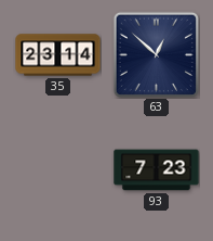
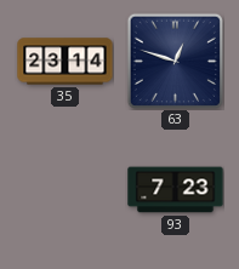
63: 12:52 -> 12:48 (175, 61)
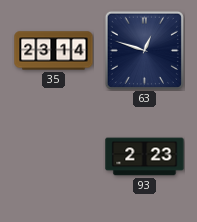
93: 7:23 -> 2:23 (145, 157)
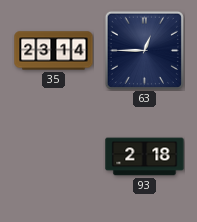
63: 12:48 -> 12:45 (144, 50)
93: 2:23 -> 2:18 (145, 157)
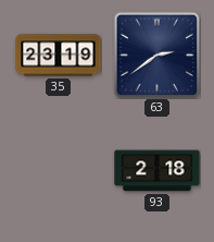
35: 23:14 -> 23:19 (59, 56)
63: 12:45 -> 2:39 (156, 55)
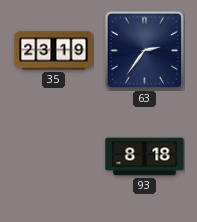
63: 2:39 -> 2:36 (144, 50)
93: 2:18 -> 8:18 (145, 157)
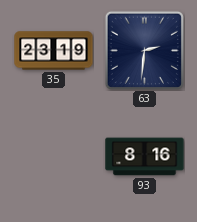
63: 2:36 -> 2:31 (144, 50)
93: 8:18 -> 8:16 (145, 157)
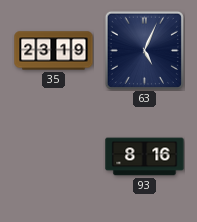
63: 2:31 -> 5:04 (144, 50)
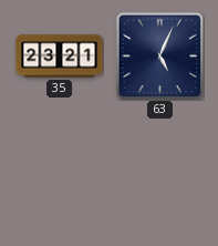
35: 23:19 -> 23:21 (60, 57)
93: 8:16 -> none (145, 157)
